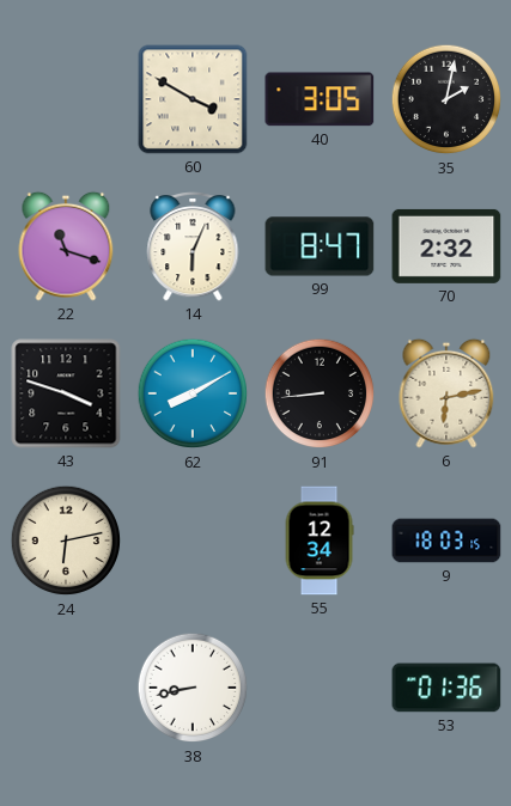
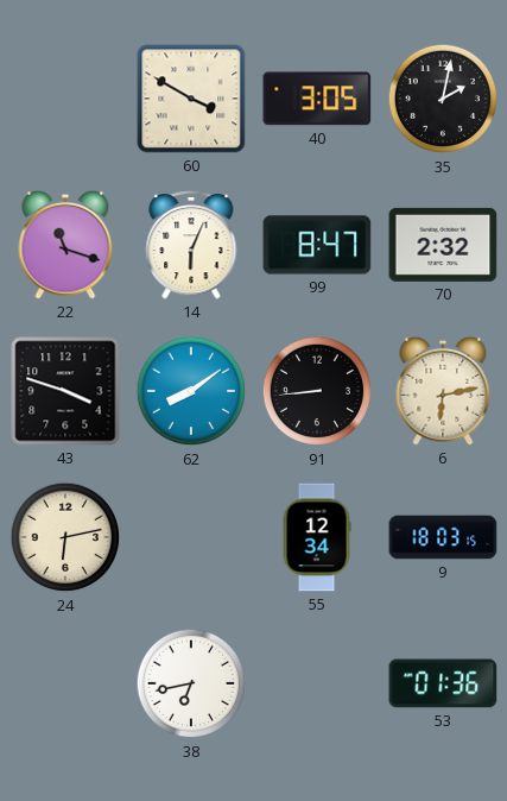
62: 8:10 -> 8:09 (191, 391)
38: 8:43 -> 6:43 (191, 683)
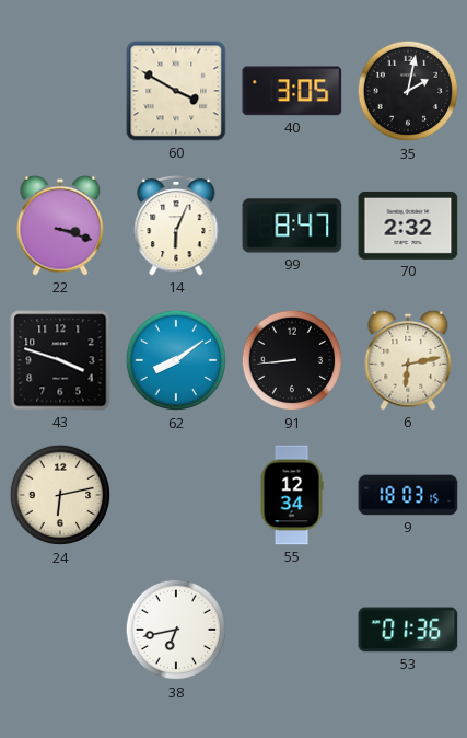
22: 11:18 -> 3:18 (60, 226)
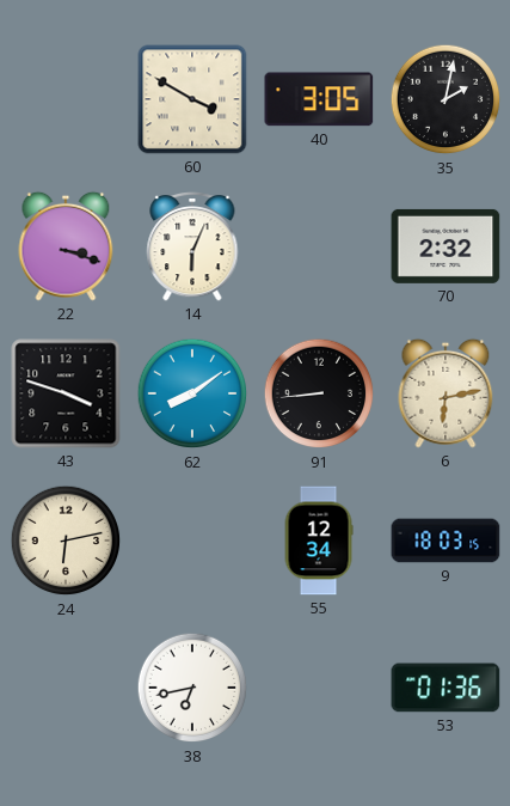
99: 8:47 -> none (292, 226)
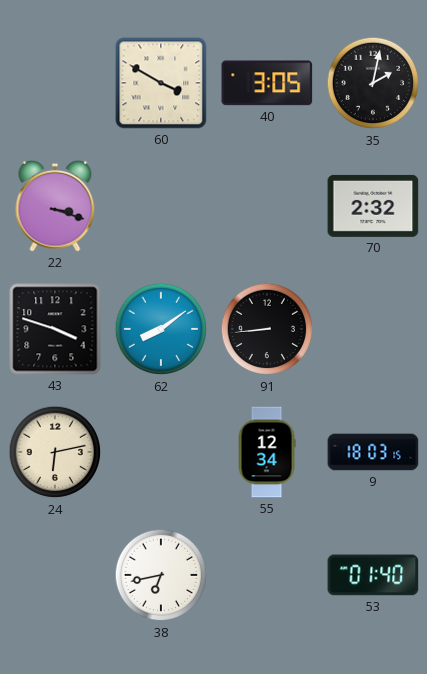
14: 6:04 -> none (192, 246)
6: 6:13 -> none (446, 393)
53: 01:36 -> 01:40 (373, 575)
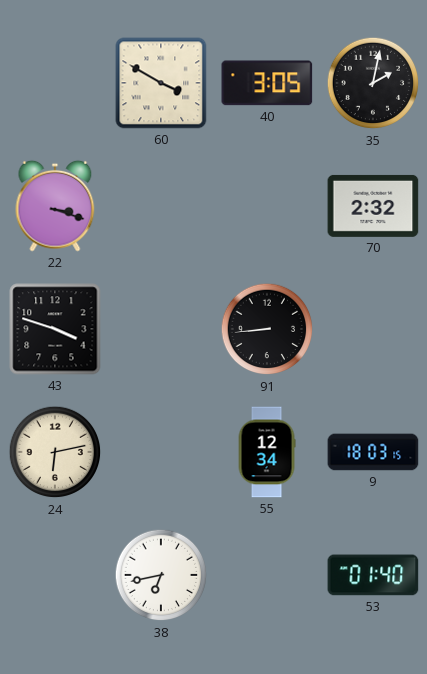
62: 8:09 -> none (161, 329)
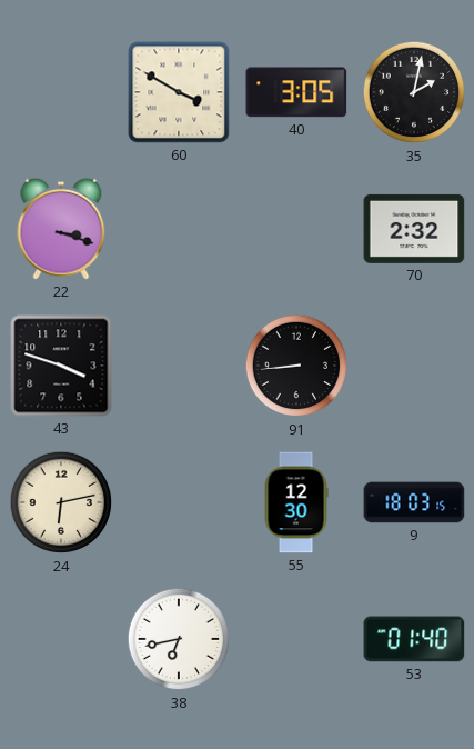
55: 12:34 -> 12:30 (296, 502)
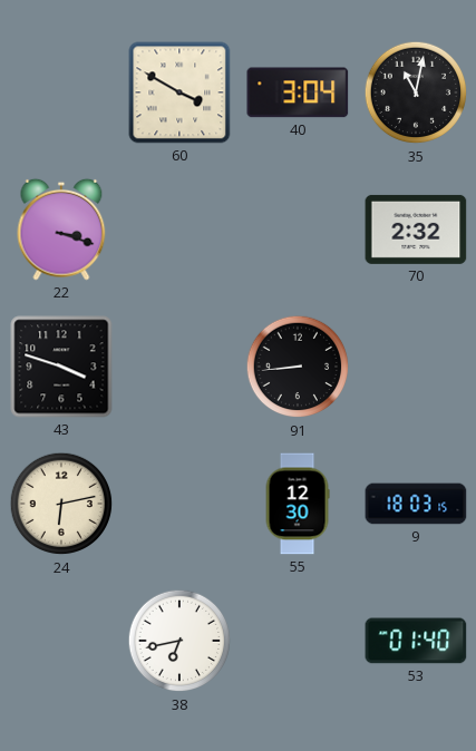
40: 3:05 -> 3:04 (298, 92)
35: 2:02 -> 11:02 (416, 92)
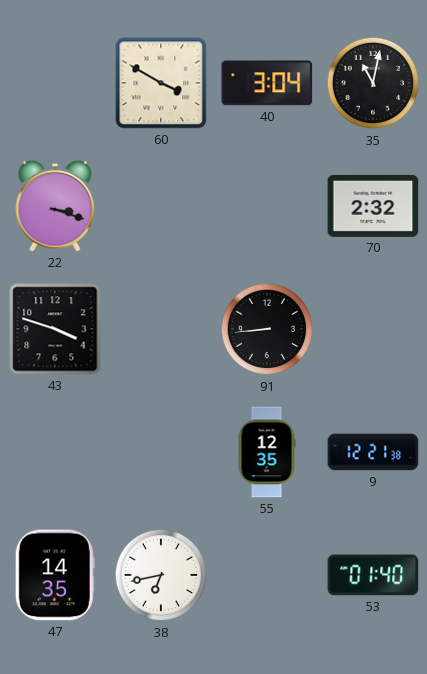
24: 6:13 -> none (61, 504)
55: 12:30 -> 12:35 (267, 452)
9: 18:03 -> 12:21 (373, 452)
47: none -> 14:35 (55, 575)
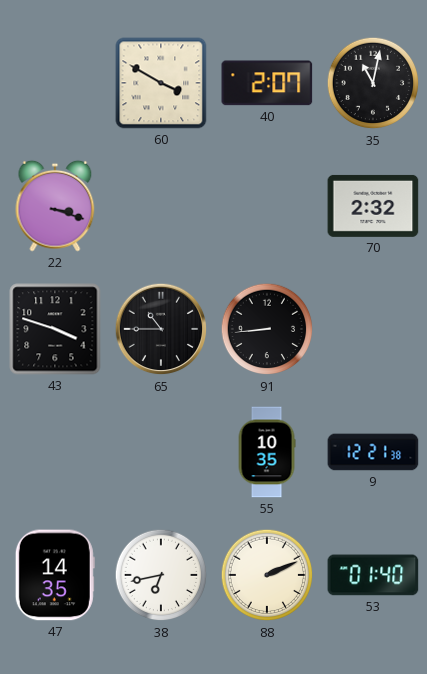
40: 3:04 -> 2:07 (267, 83)
65: none -> 10:45 (161, 329)
55: 12:35 -> 10:35 (267, 452)
88: none -> 2:11 (267, 575)
